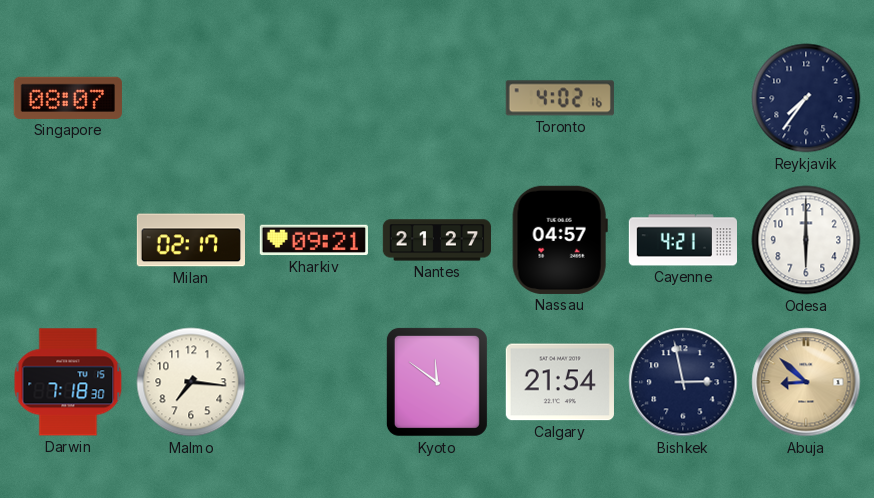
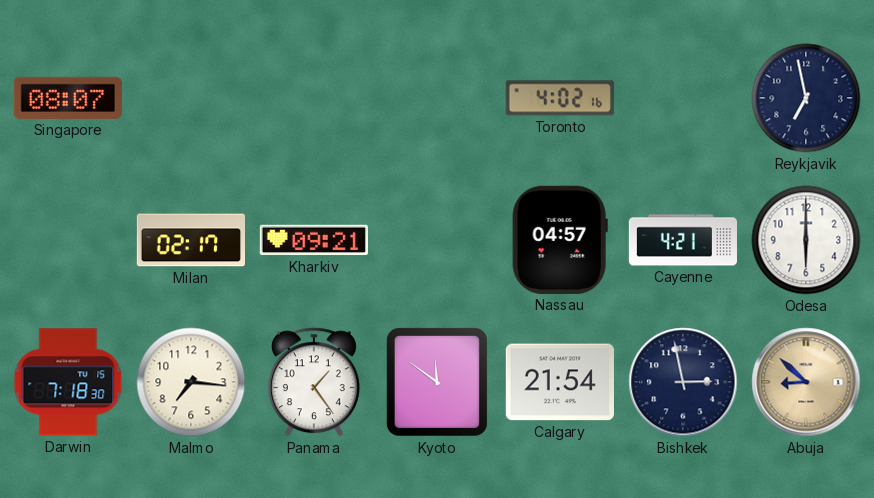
Reykjavik: 7:36 -> 6:58 (806, 98)
Nantes: 21:27 -> none (436, 240)
Panama: none -> 1:24 (314, 382)
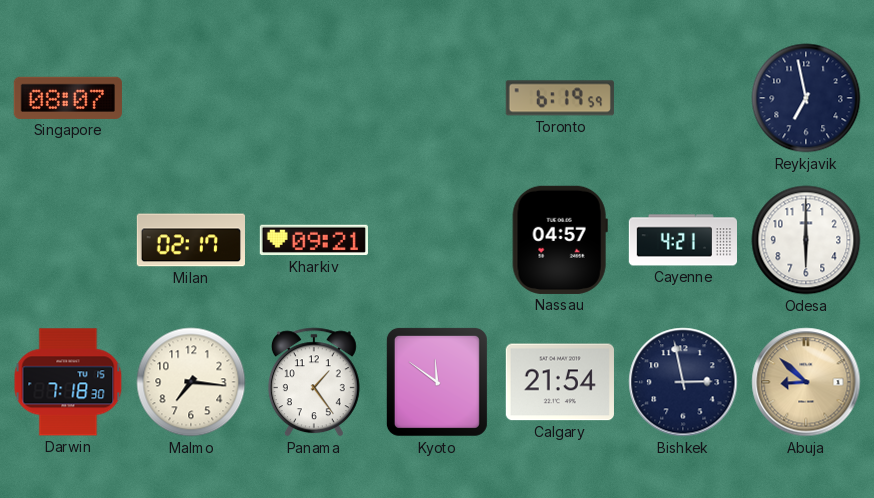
Toronto: 4:02 -> 6:19 (560, 98)
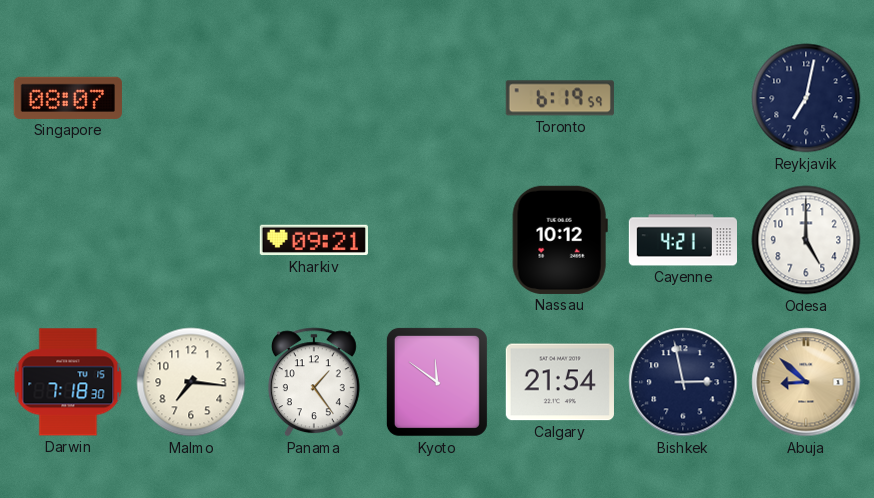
Reykjavik: 6:58 -> 7:02 (806, 98)
Milan: 02:17 -> none (190, 240)
Nassau: 04:57 -> 10:12 (560, 240)
Odesa: 6:00 -> 5:00 (806, 240)
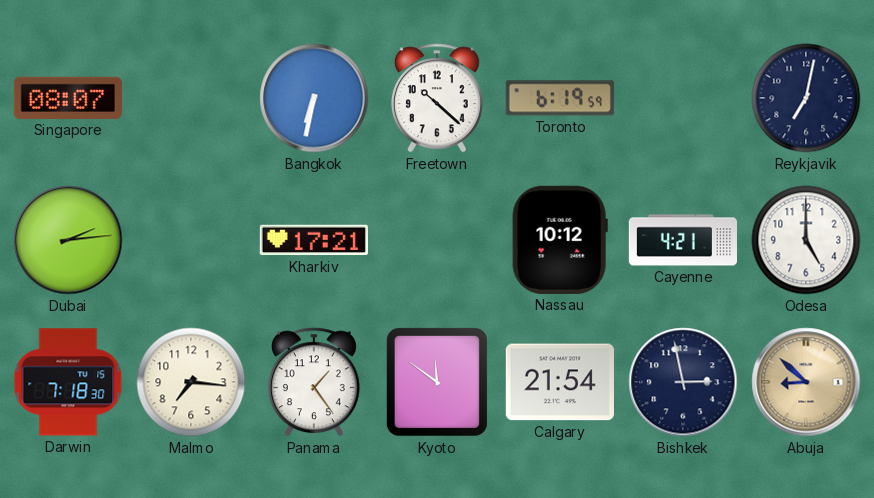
Bangkok: none -> 6:32 (314, 98)
Freetown: none -> 10:22 (437, 98)
Dubai: none -> 2:14 (68, 240)
Kharkiv: 09:21 -> 17:21 (314, 240)
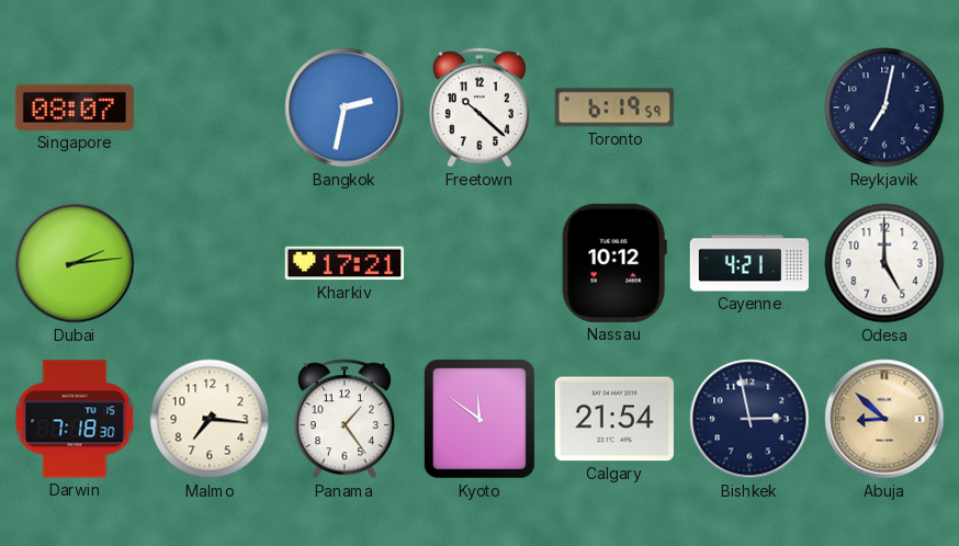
Bangkok: 6:32 -> 2:32 (345, 107)
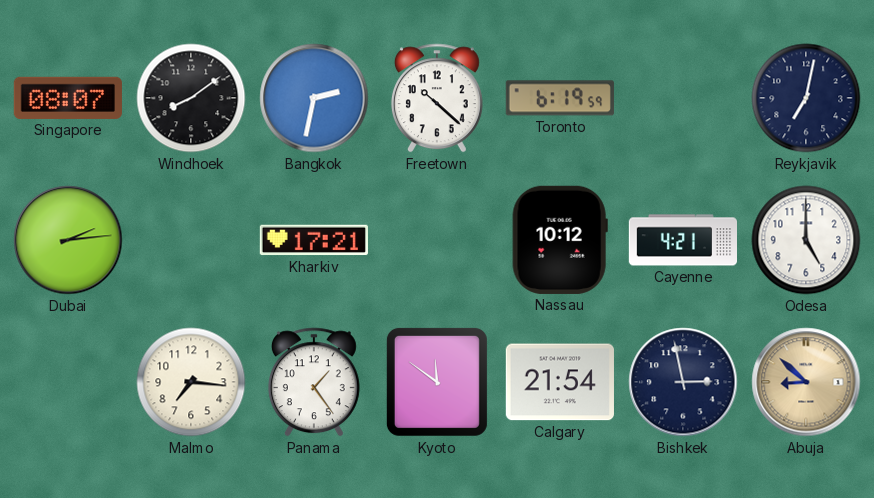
Windhoek: none -> 8:09 (191, 98)
Darwin: 7:18 -> none (75, 419)
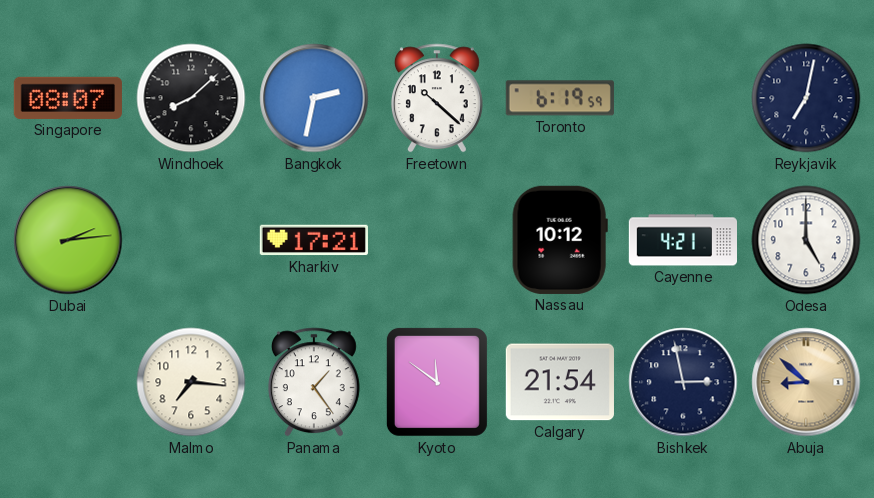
Windhoek: 8:09 -> 8:08 (191, 98)
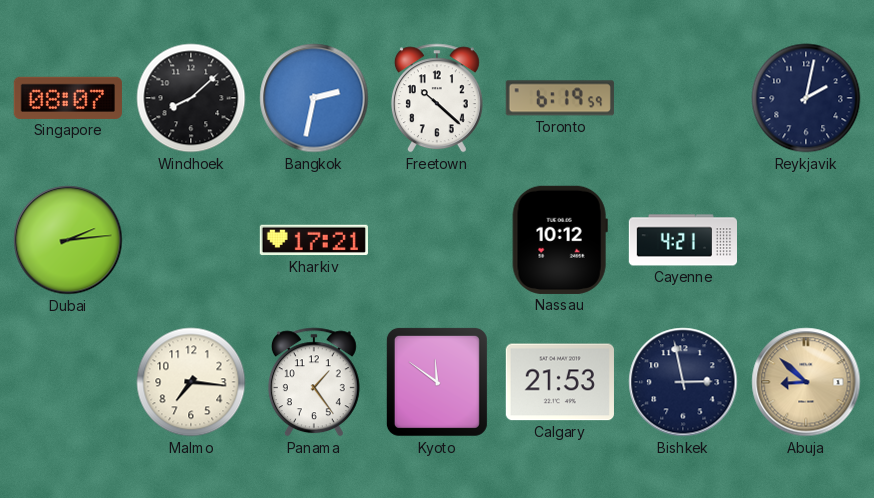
Reykjavik: 7:02 -> 2:02 (806, 98)
Odesa: 5:00 -> none (806, 240)
Calgary: 21:54 -> 21:53 (560, 382)
